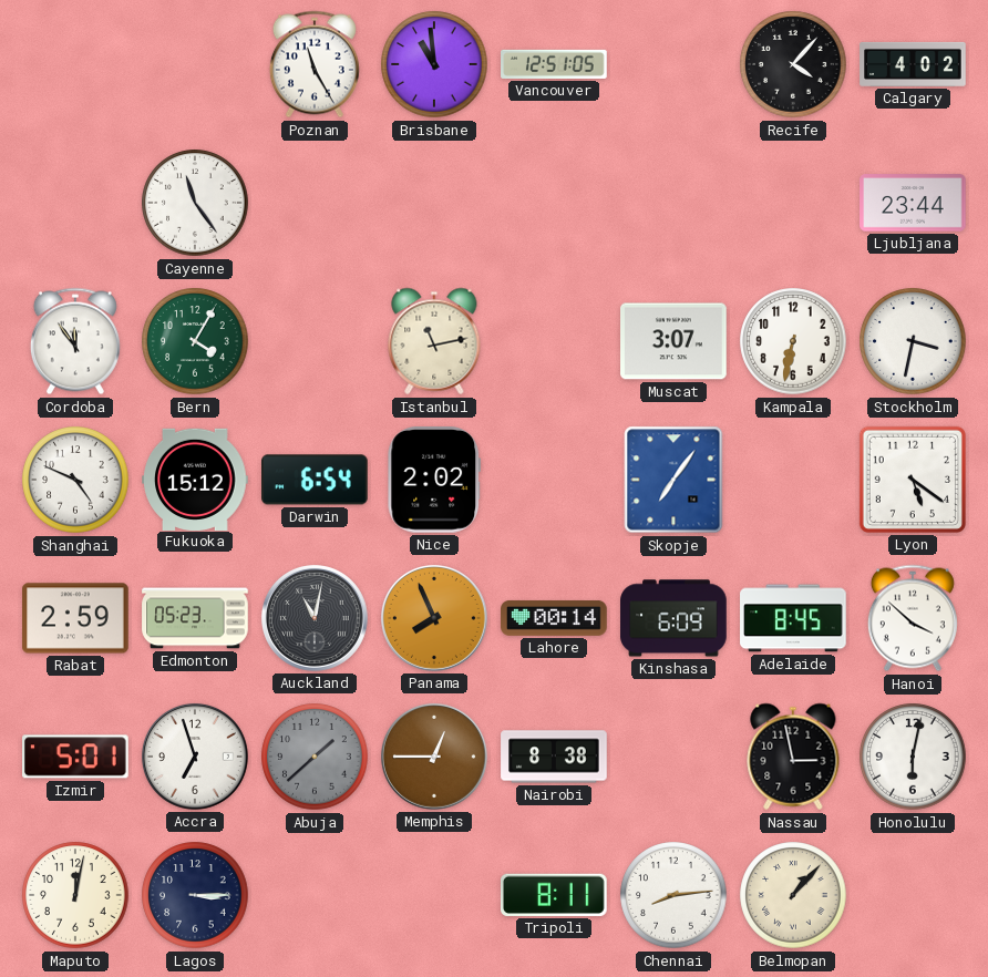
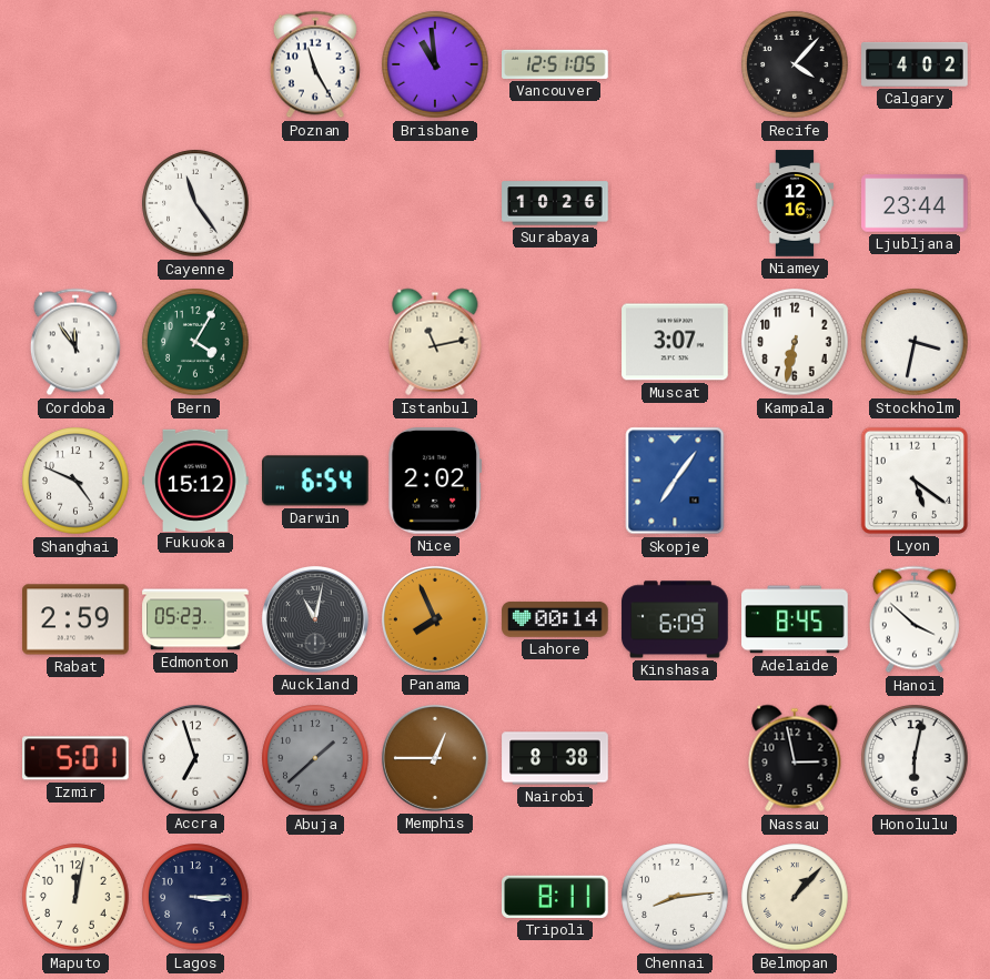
Surabaya: none -> 10:26 (555, 203)
Niamey: none -> 12:16 (795, 203)
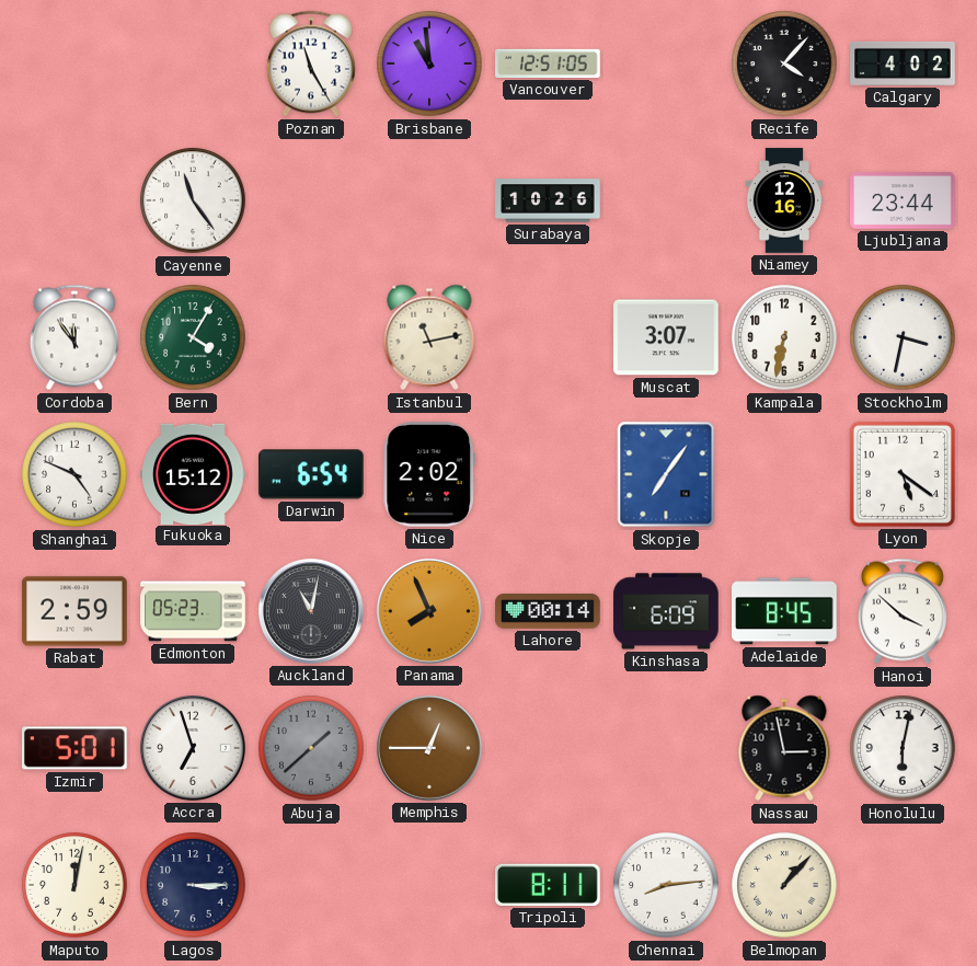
Nairobi: 8:38 -> none (555, 758)
